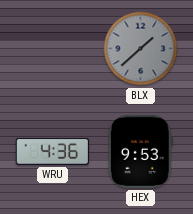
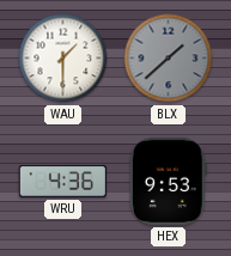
WAU: none -> 1:30 (63, 59)
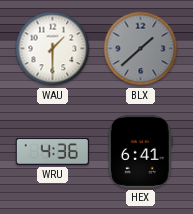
HEX: 9:53 -> 6:41 (140, 151)
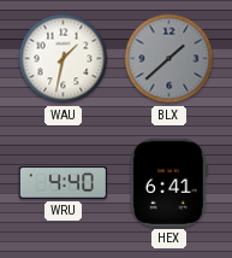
WAU: 1:30 -> 1:32 (64, 59)
WRU: 4:36 -> 4:40 (63, 183)
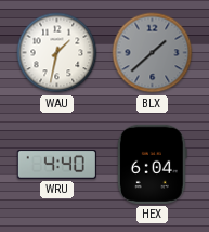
HEX: 6:41 -> 6:04 (152, 164)
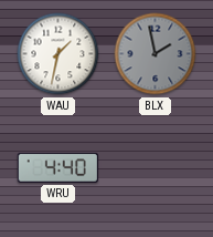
BLX: 1:38 -> 1:58 (156, 54)
HEX: 6:04 -> none (152, 164)
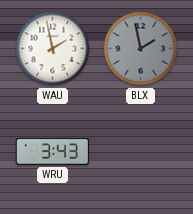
WAU: 1:32 -> 1:58 (53, 49)
WRU: 4:40 -> 3:43 (52, 152)
